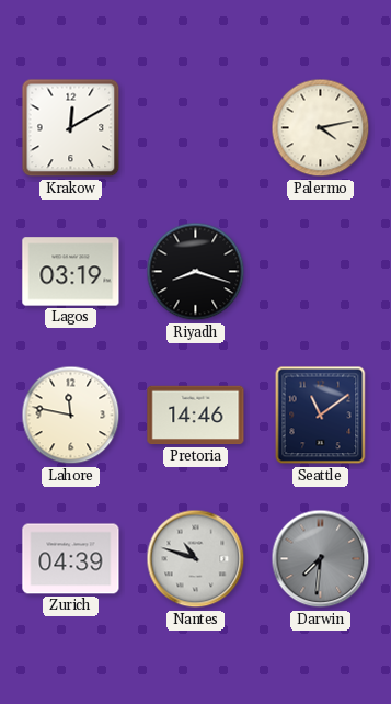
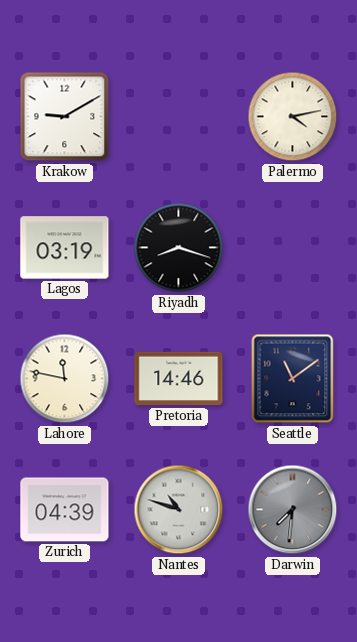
Krakow: 12:10 -> 9:10 (65, 117)
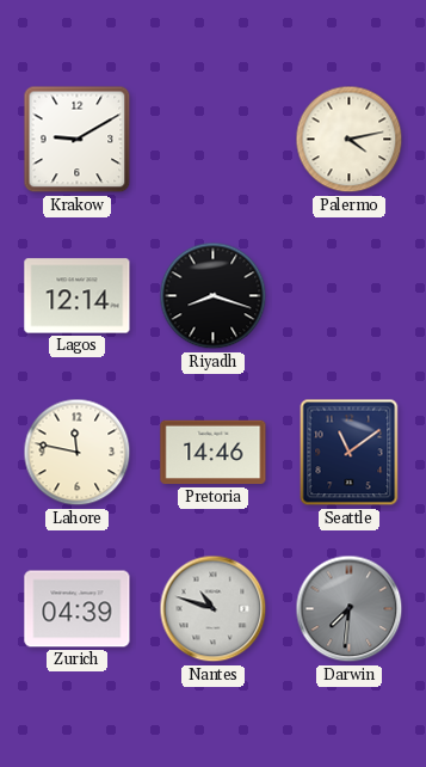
Lagos: 03:19 -> 12:14 (78, 296)
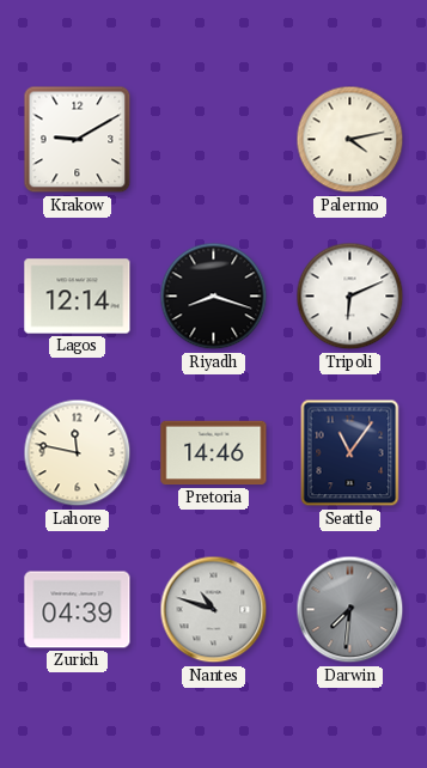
Tripoli: none -> 6:11 (350, 297)
Seattle: 11:09 -> 11:06 (350, 453)
